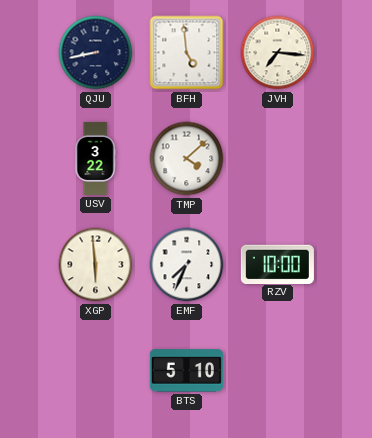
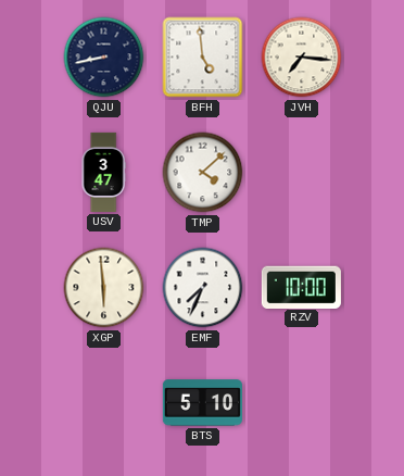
USV: 3:22 -> 3:47 (103, 172)
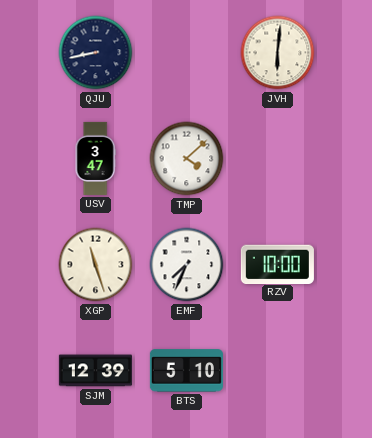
BFH: 4:59 -> none (203, 58)
JVH: 7:16 -> 6:01 (278, 53)
XGP: 5:59 -> 11:27 (96, 265)
SJM: none -> 12:39 (95, 371)
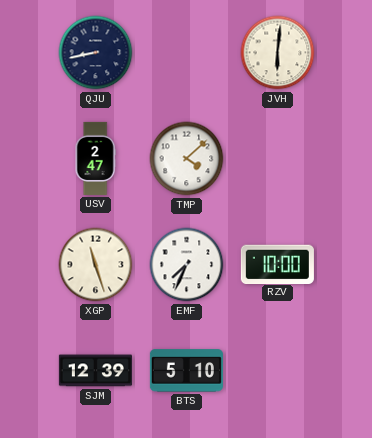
USV: 3:47 -> 2:47 (95, 158)
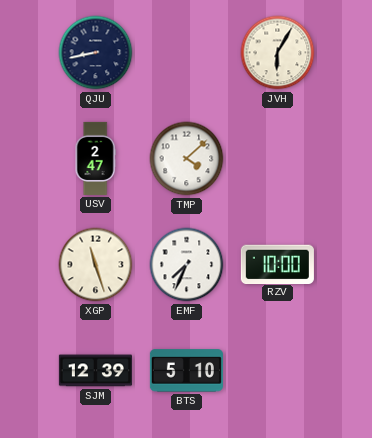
JVH: 6:01 -> 6:05 (278, 53)
